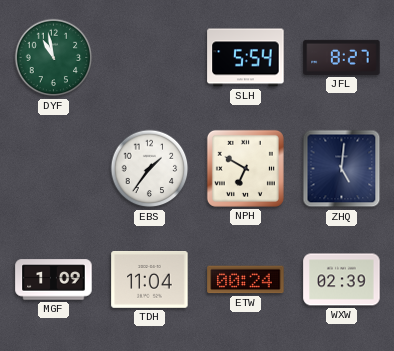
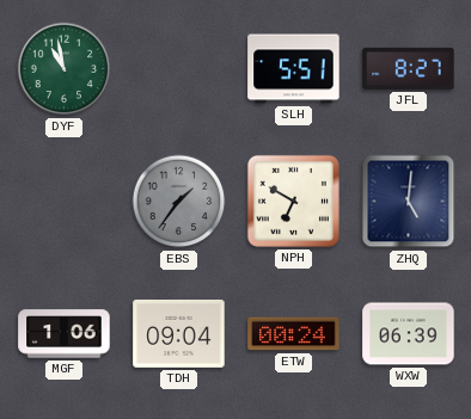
SLH: 5:54 -> 5:51 (294, 69)
EBS dial: white -> grey (179, 202)
MGF: 1:09 -> 1:06 (65, 334)
TDH: 11:04 -> 09:04 (179, 334)
WXW: 02:39 -> 06:39 (409, 334)
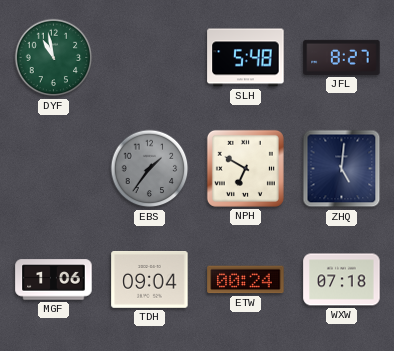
SLH: 5:51 -> 5:48 (246, 58)
WXW: 06:39 -> 07:18 (342, 280)
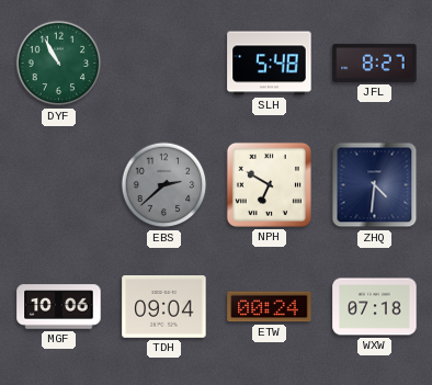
DYF: 10:58 -> 10:55 (59, 64)
EBS: 1:36 -> 2:38 (164, 185)
ZHQ: 5:01 -> 4:31 (375, 185)
MGF: 1:06 -> 10:06 (59, 307)
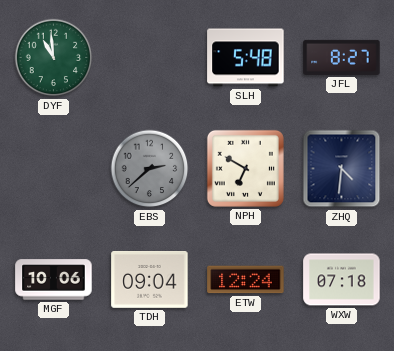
DYF: 10:55 -> 10:59 (54, 58)
ETW: 00:24 -> 12:24 (246, 280)
